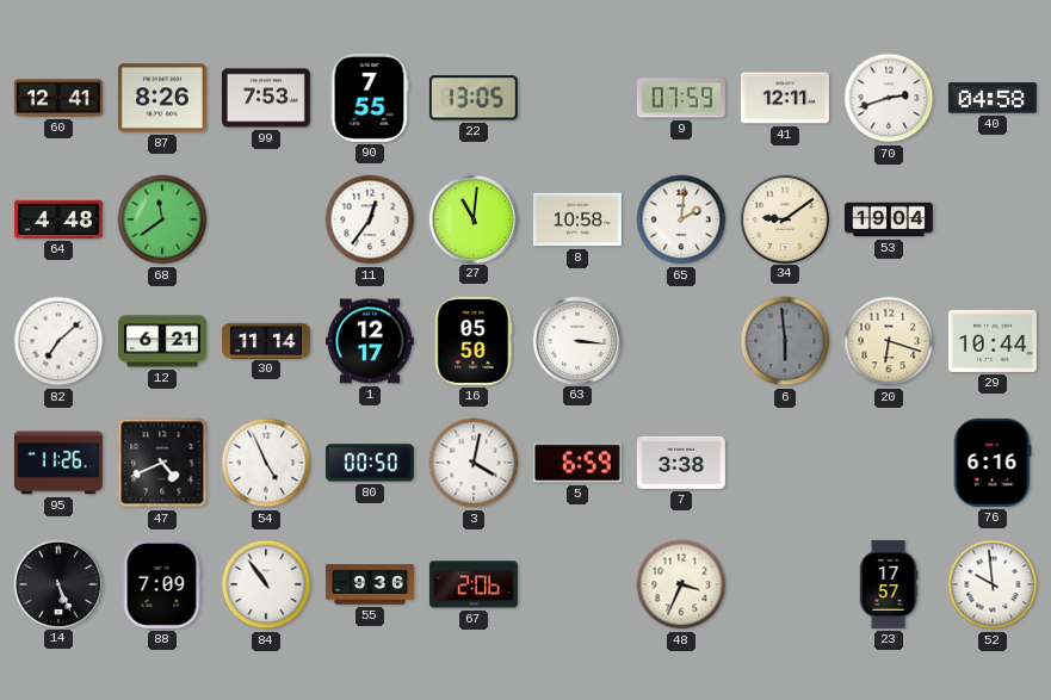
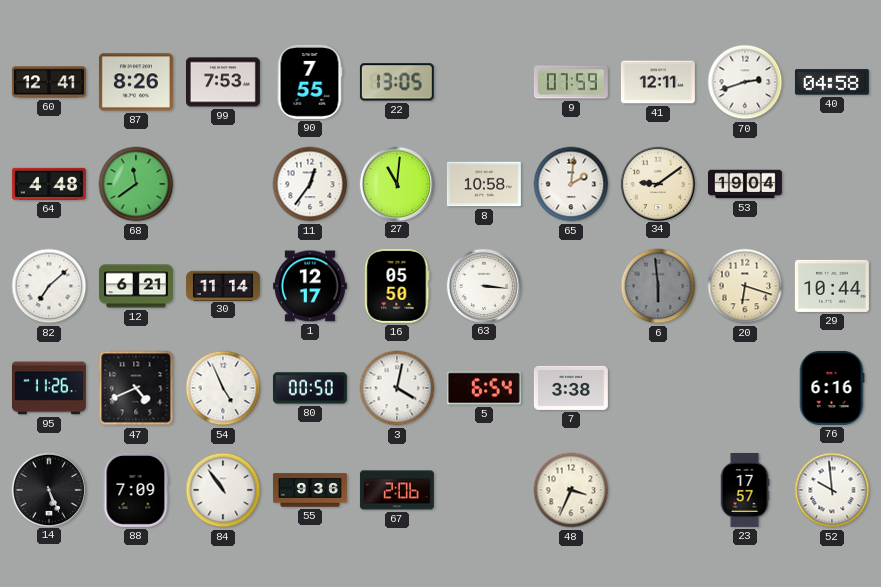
5: 6:59 -> 6:54 (484, 388)
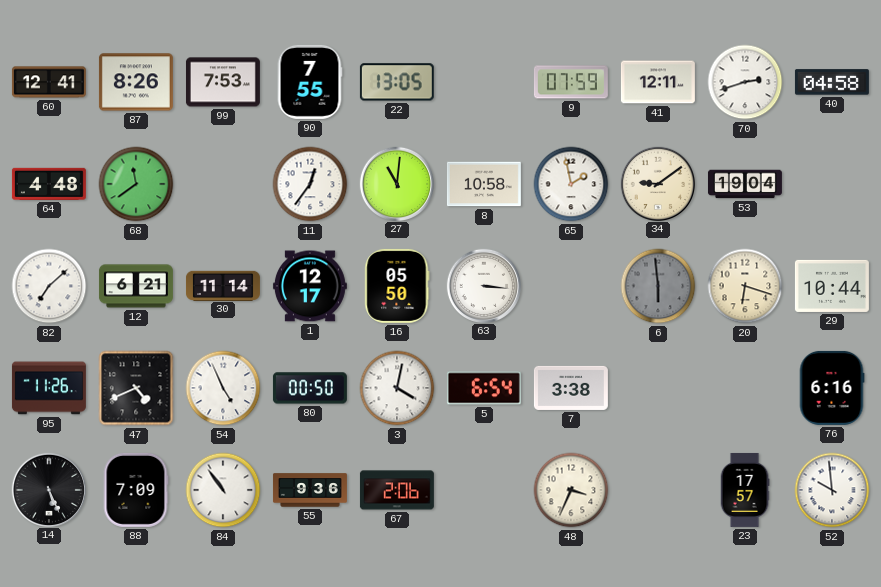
65: 2:01 -> 1:58 (571, 184)
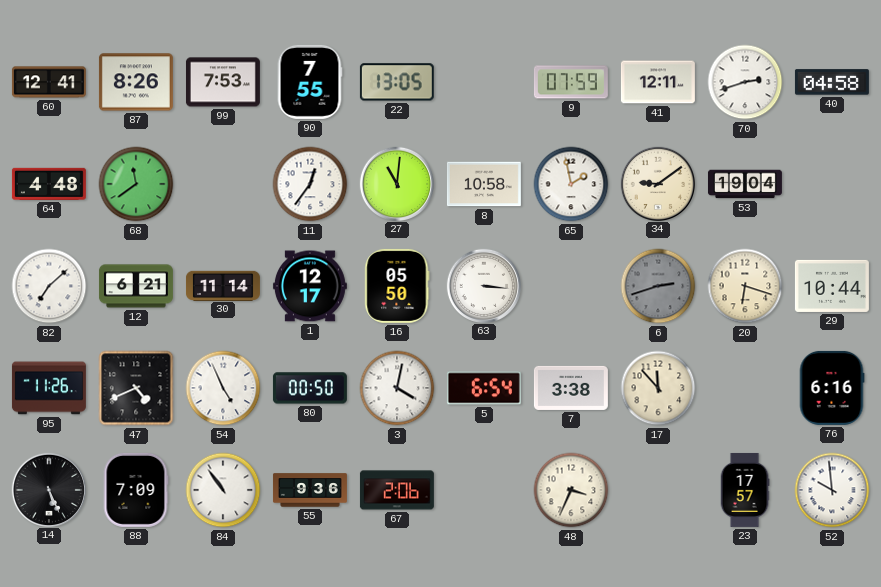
6: 5:59 -> 2:42 (658, 286)
17: none -> 11:53 (658, 388)
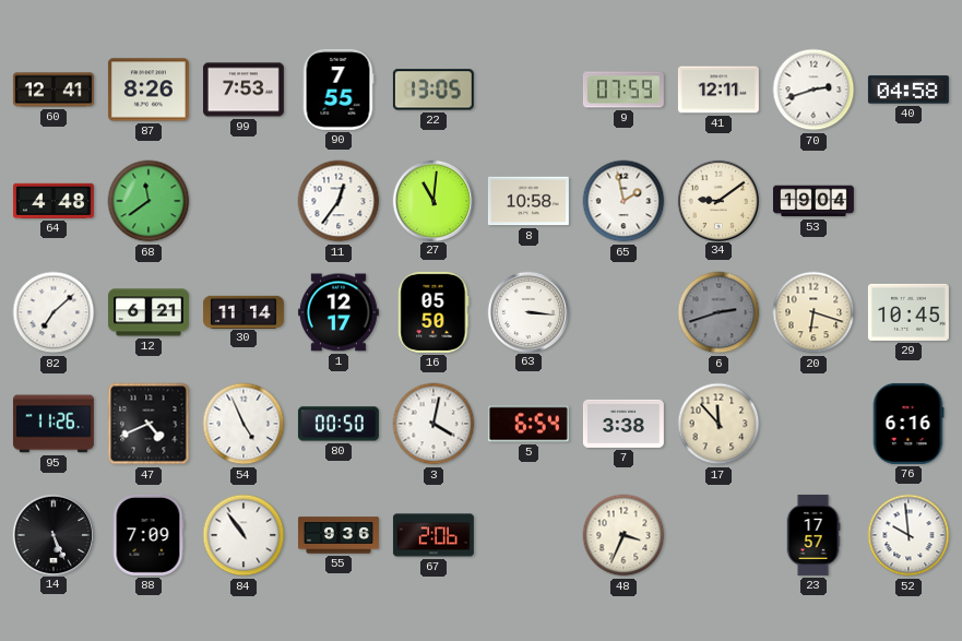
29: 10:44 -> 10:45 (908, 312)
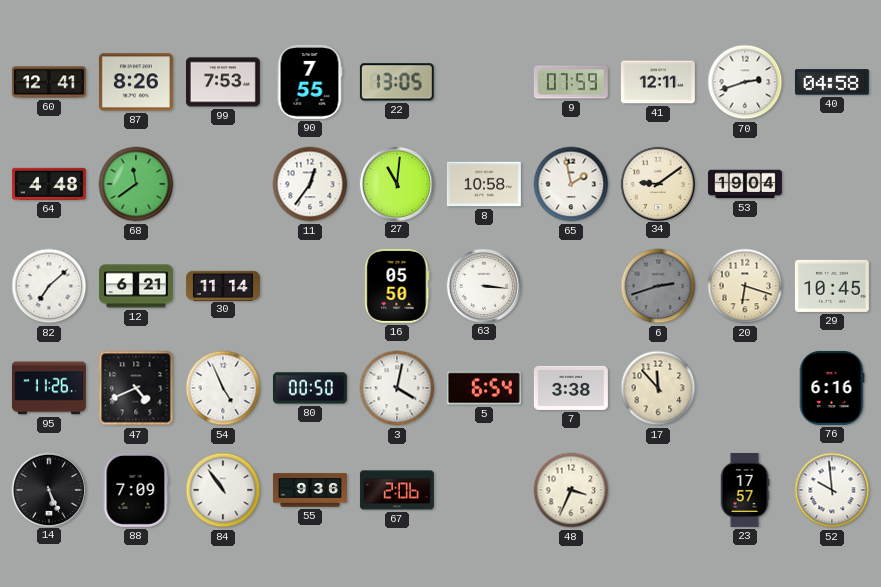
1: 12:17 -> none (339, 312)
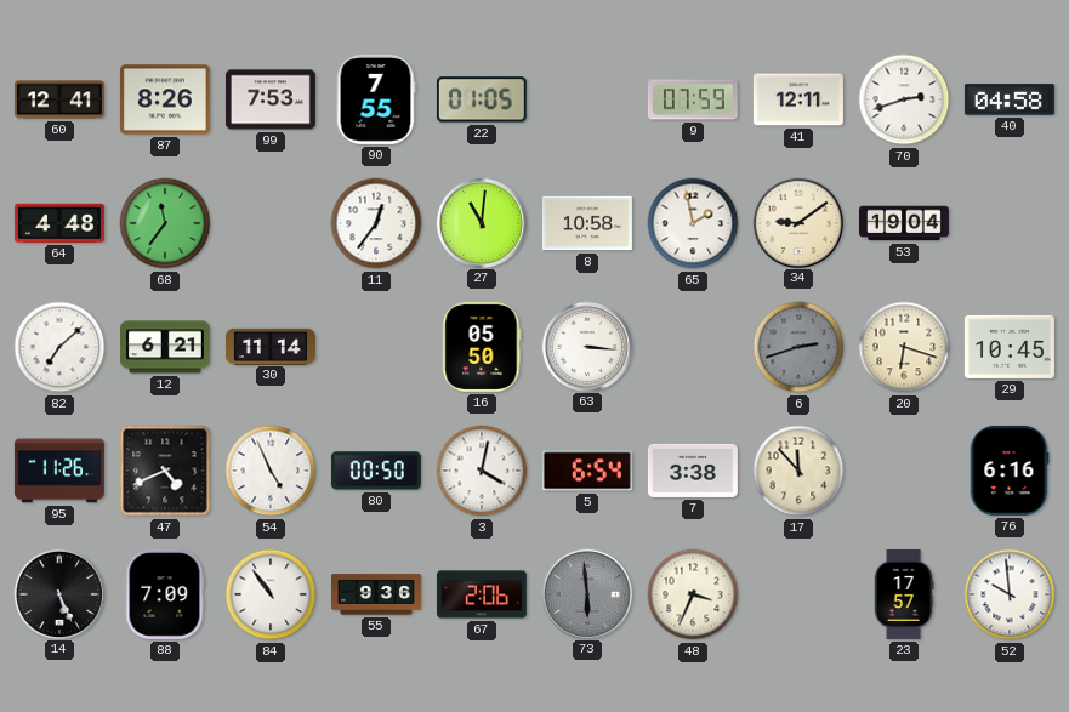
22: 13:05 -> 01:05 (482, 99)
68: 11:39 -> 11:36 (165, 223)
73: none -> 5:59 (586, 593)
